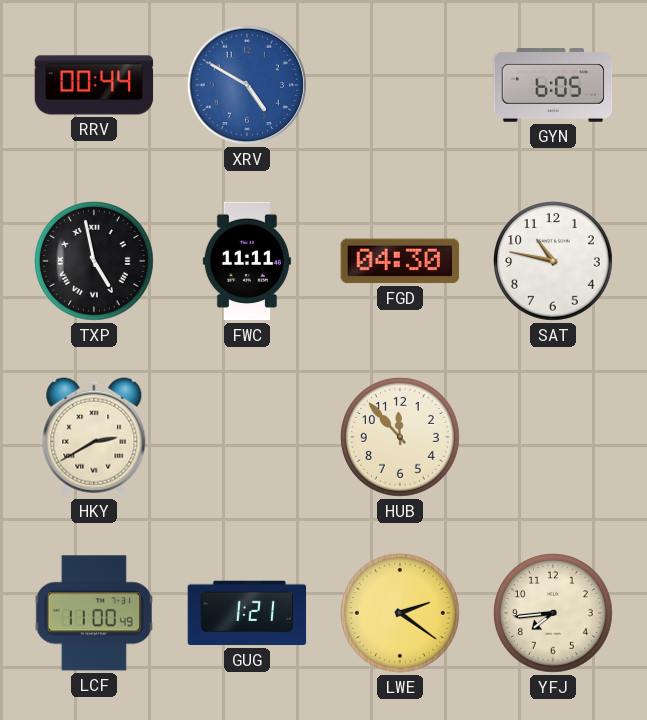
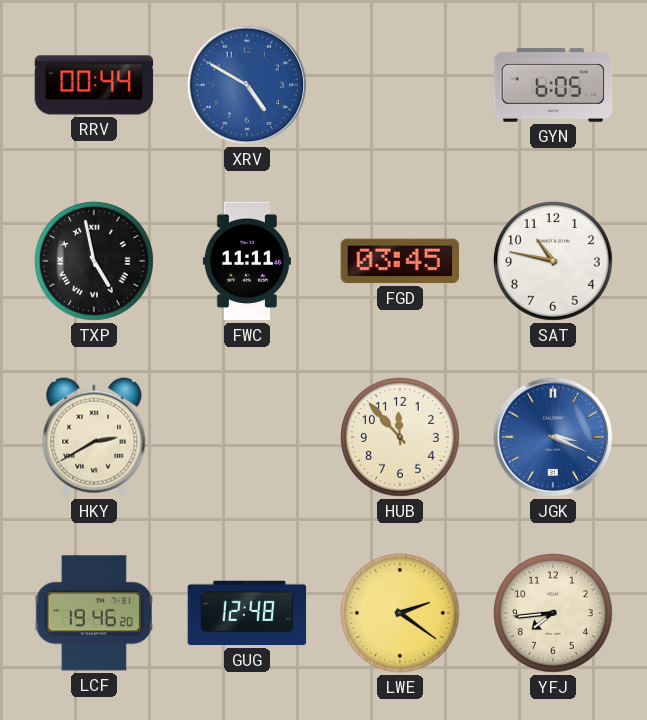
FGD: 04:30 -> 03:45 (400, 261)
JGK: none -> 3:19 (553, 437)
LCF: 11:00 -> 19:46 (94, 613)
GUG: 1:21 -> 12:48 (247, 613)
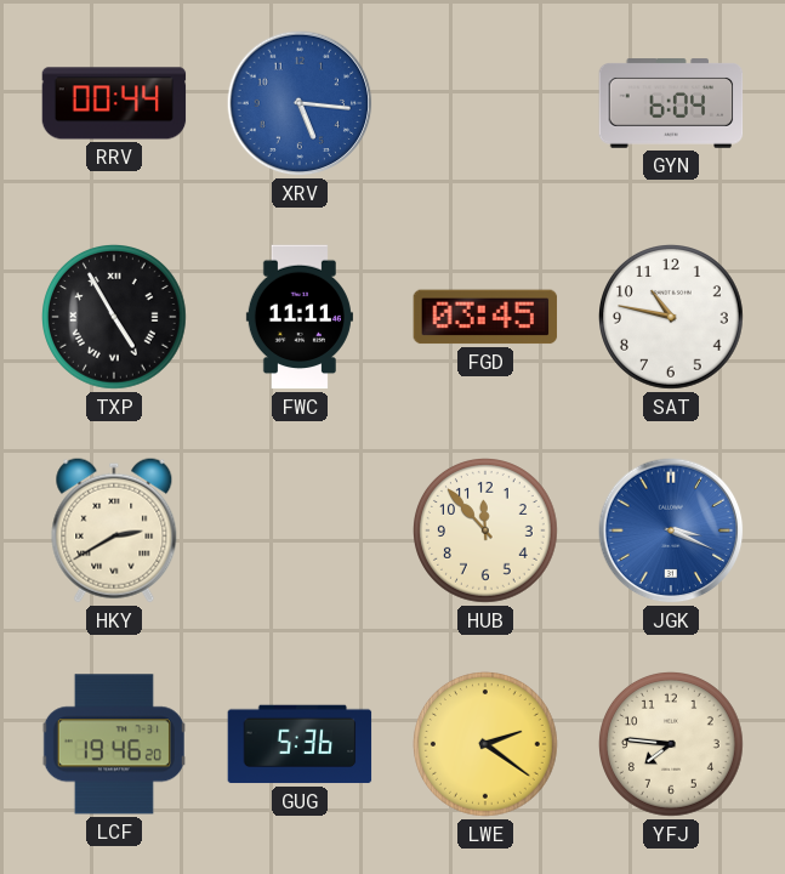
XRV: 4:50 -> 5:16 (300, 103)
GYN: 6:05 -> 6:04 (671, 103)
TXP: 4:58 -> 4:55 (115, 318)
GUG: 12:48 -> 5:36 (300, 744)
YFJ: 7:44 -> 7:46 (672, 745)
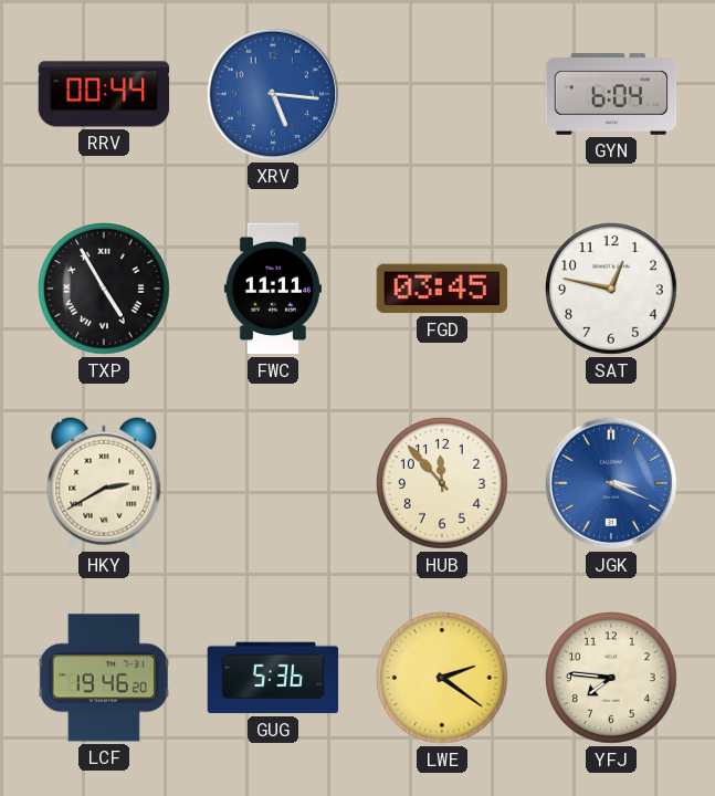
SAT: 10:47 -> 12:47 (612, 290)
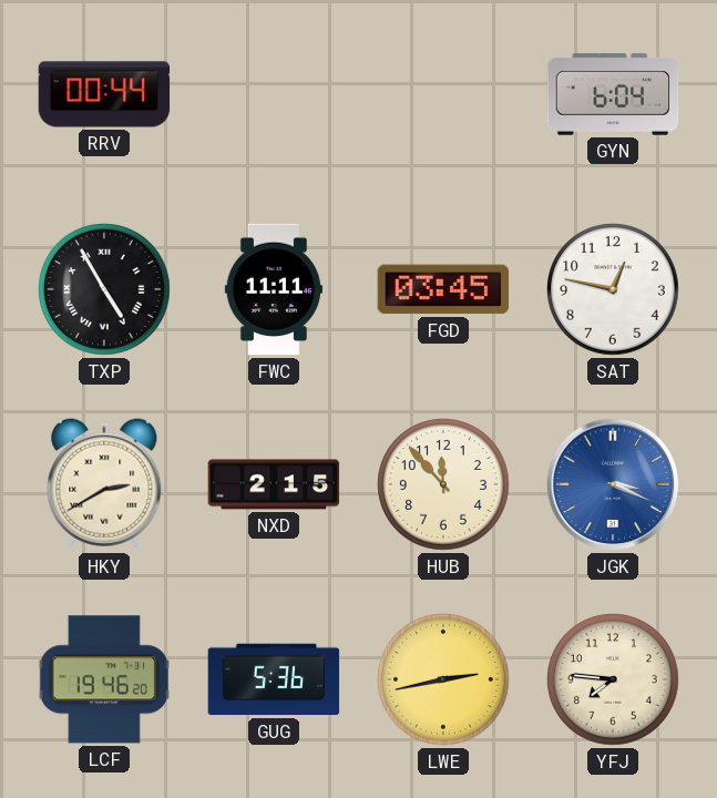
XRV: 5:16 -> none (273, 94)
NXD: none -> 2:15 (274, 484)
LWE: 2:21 -> 2:43 (444, 681)
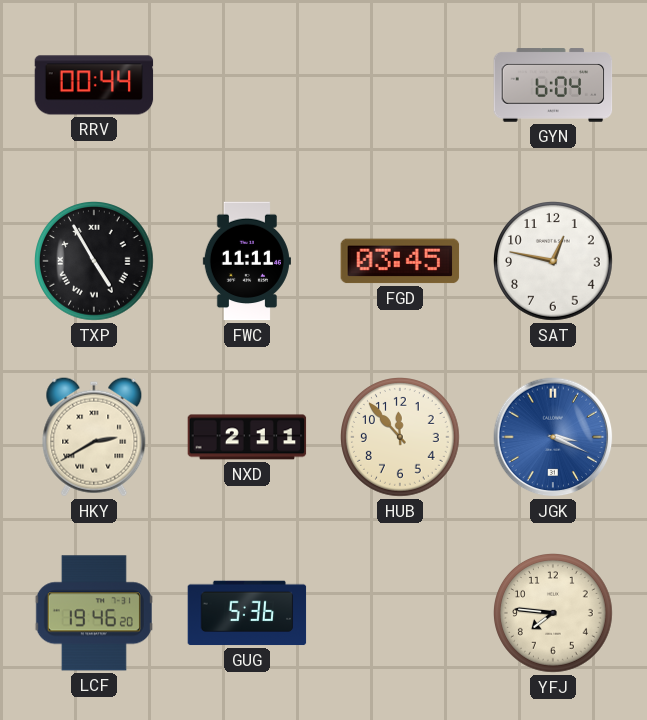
NXD: 2:15 -> 2:11 (247, 437)
LWE: 2:43 -> none (444, 681)
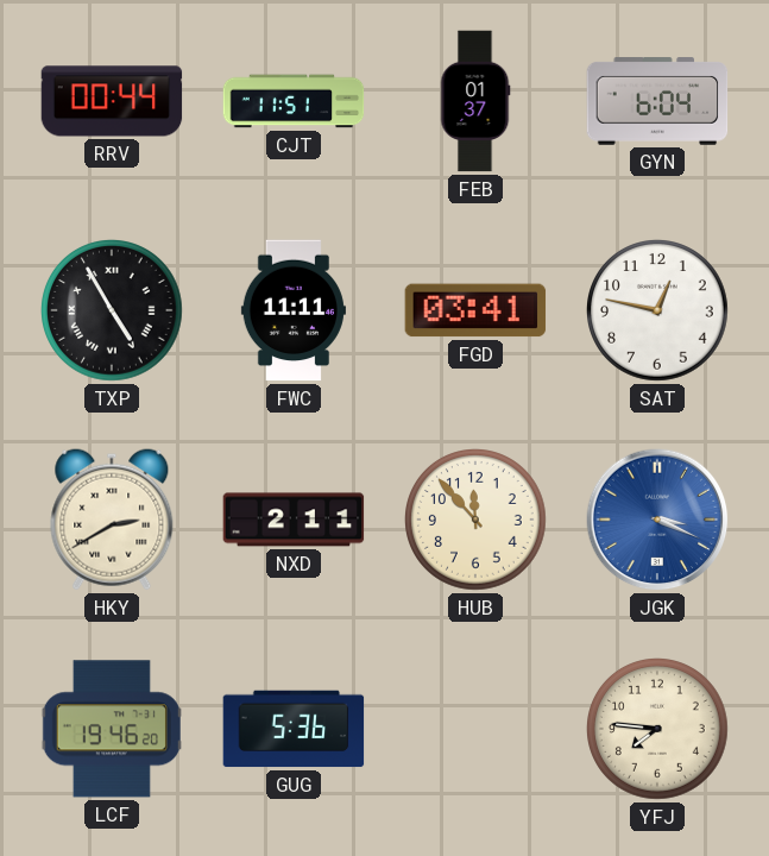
CJT: none -> 11:51 (294, 101)
FEB: none -> 01:37 (475, 101)
FGD: 03:45 -> 03:41 (475, 310)
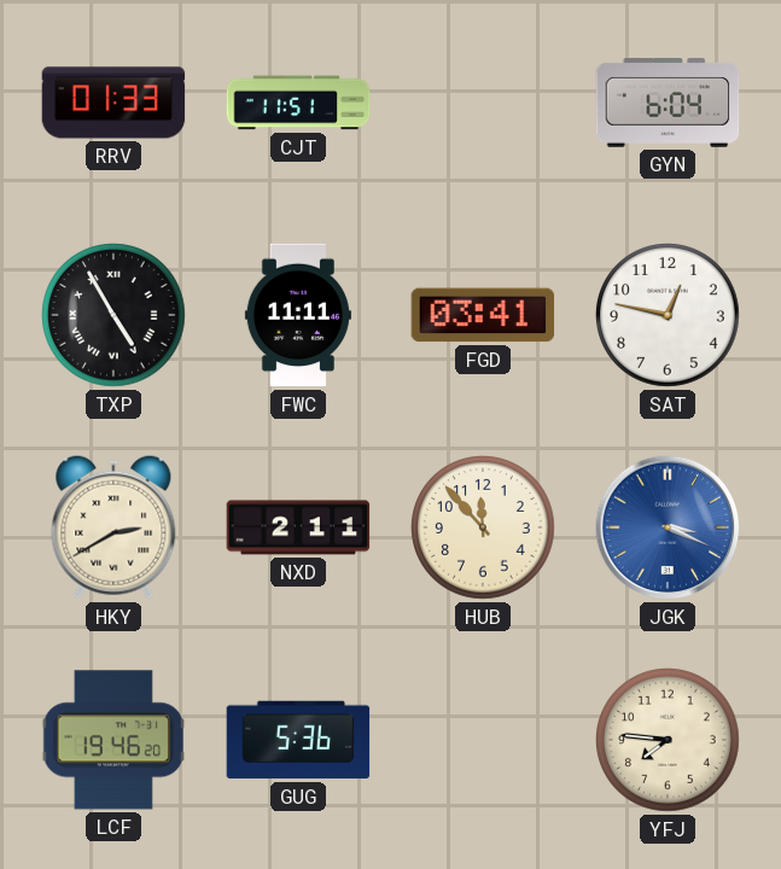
RRV: 00:44 -> 01:33 (113, 103)
FEB: 01:37 -> none (475, 101)
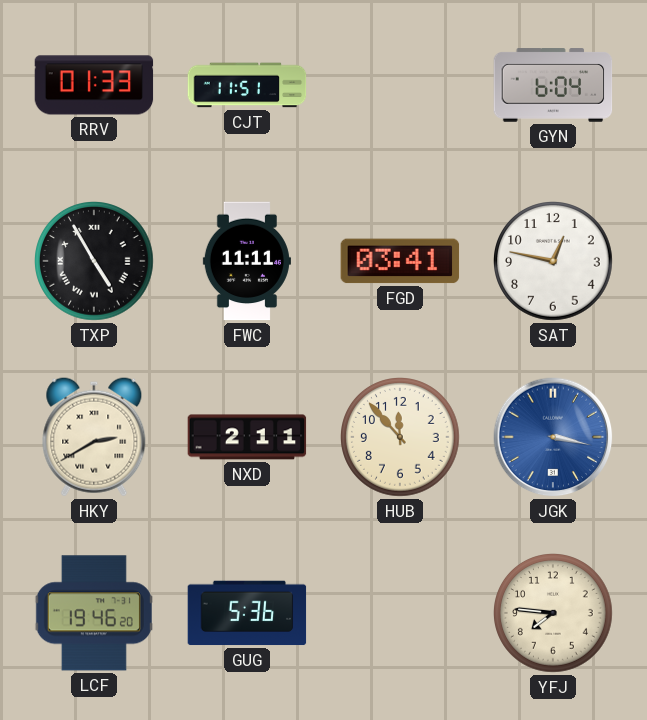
JGK: 3:19 -> 3:17 (553, 437)
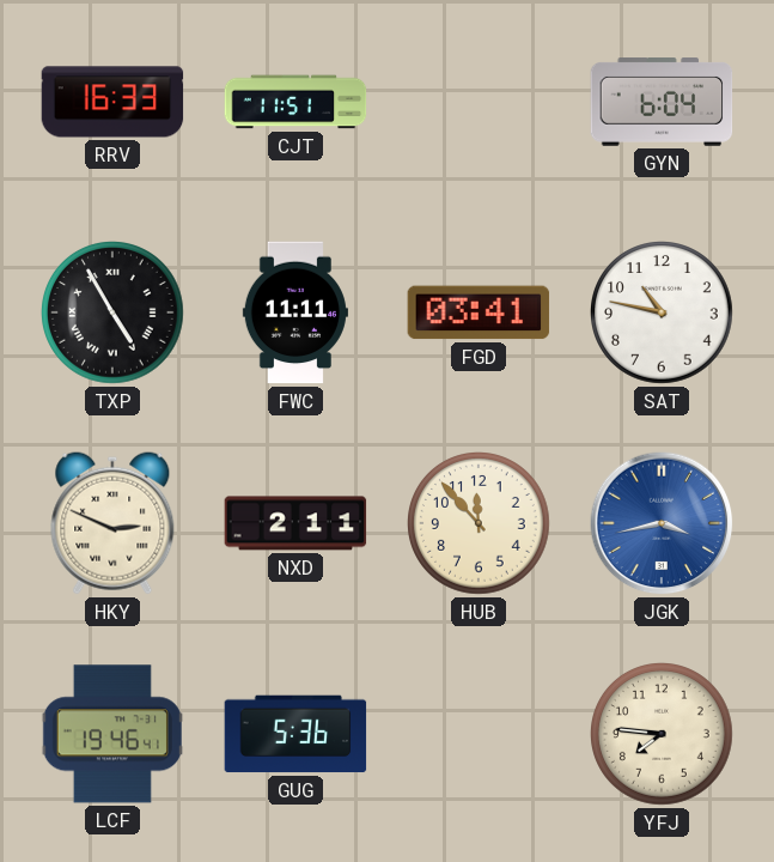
RRV: 01:33 -> 16:33 (112, 102)
SAT: 12:47 -> 10:47 (663, 314)
HKY: 2:40 -> 2:49 (112, 523)
JGK: 3:17 -> 3:43 (662, 523)
LCF: 19:46:20 -> 19:46:41 (112, 734)
